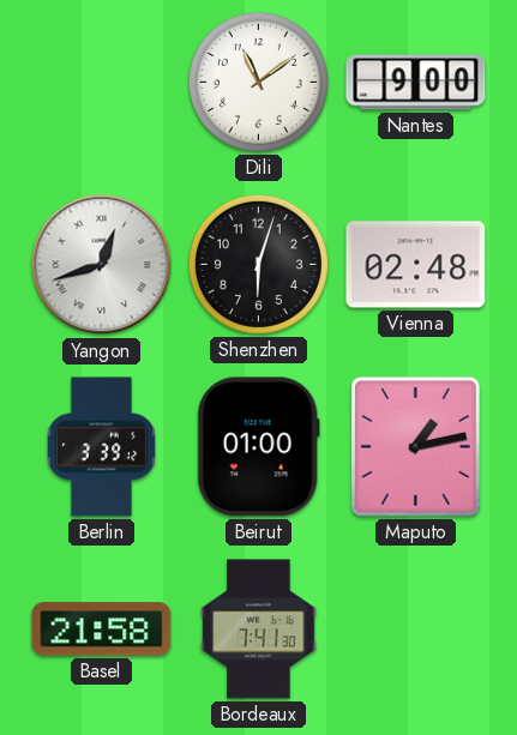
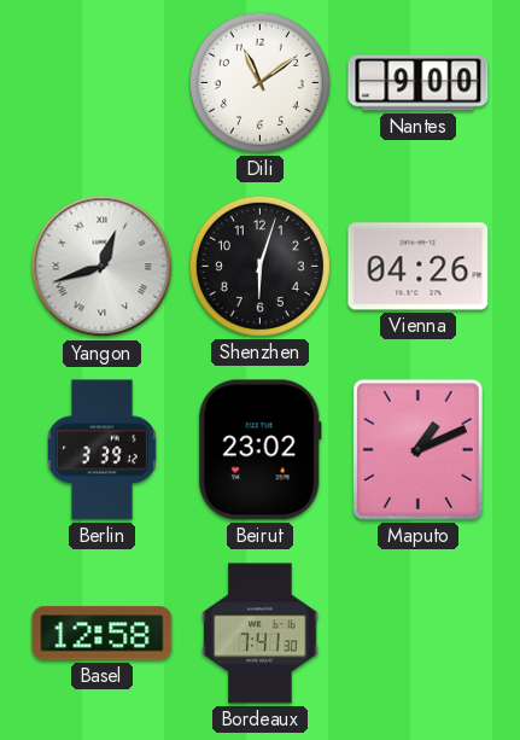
Vienna: 02:48 -> 04:26 (419, 267)
Beirut: 01:00 -> 23:02 (259, 450)
Maputo: 1:13 -> 1:11 (417, 449)
Basel: 21:58 -> 12:58 (103, 634)
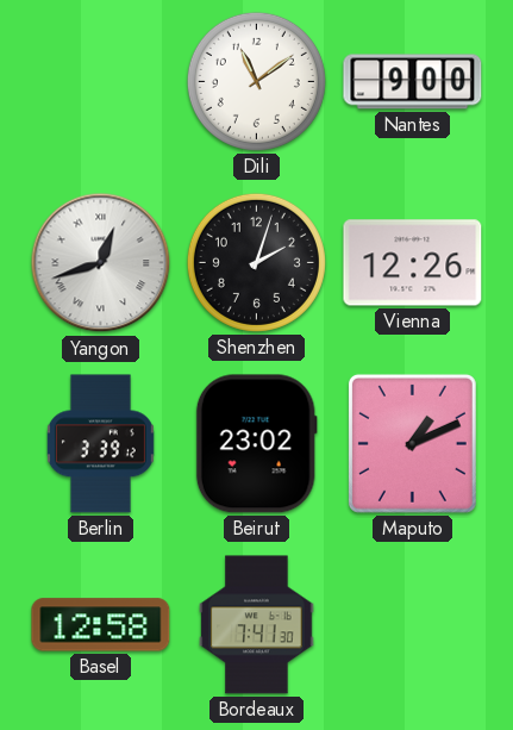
Shenzhen: 6:03 -> 2:03 (256, 262)
Vienna: 04:26 -> 12:26 (413, 263)
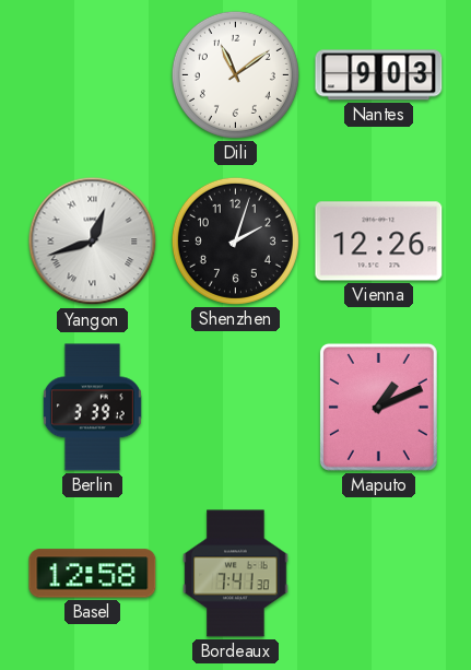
Nantes: 9:00 -> 9:03 (379, 75)
Beirut: 23:02 -> none (256, 444)
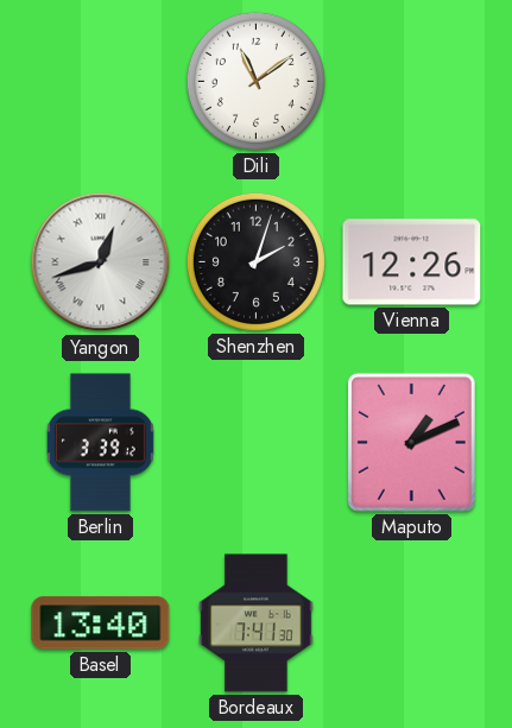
Nantes: 9:03 -> none (379, 75)
Basel: 12:58 -> 13:40 (101, 623)
